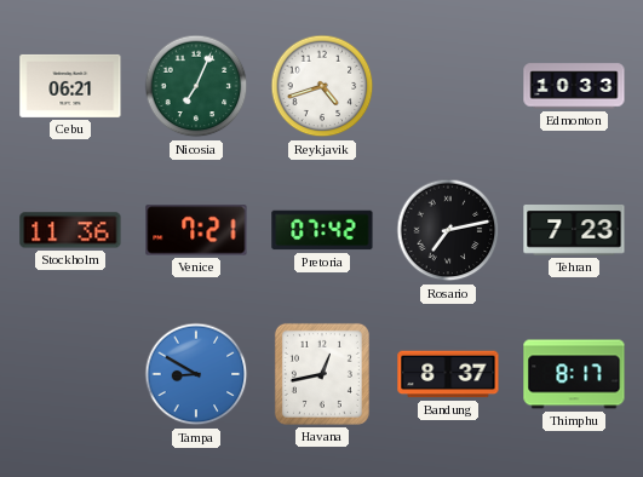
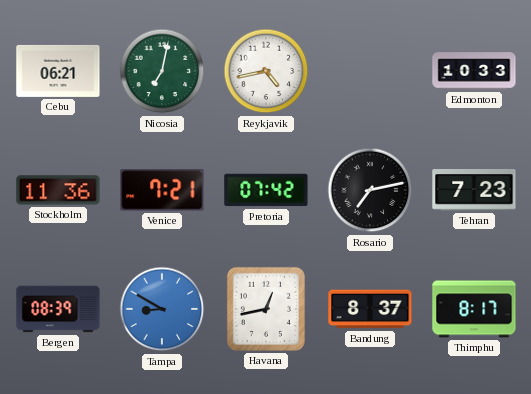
Nicosia: 7:04 -> 7:02 (162, 71)
Reykjavik: 4:42 -> 4:43 (266, 71)
Bergen: none -> 08:39 (58, 309)
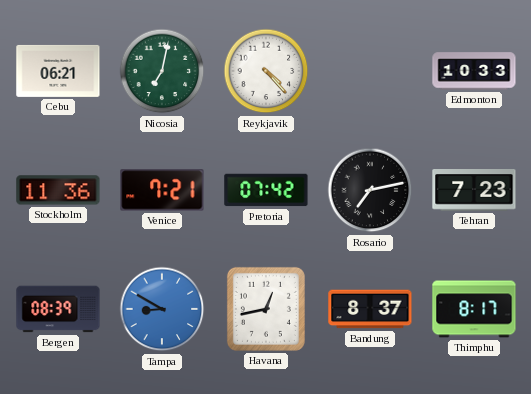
Reykjavik: 4:43 -> 4:23 (266, 71)
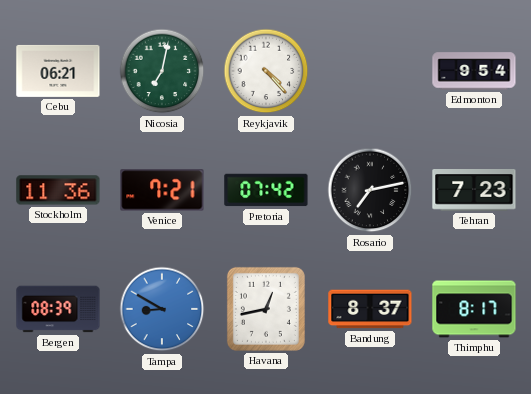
Edmonton: 10:33 -> 9:54 (474, 71)
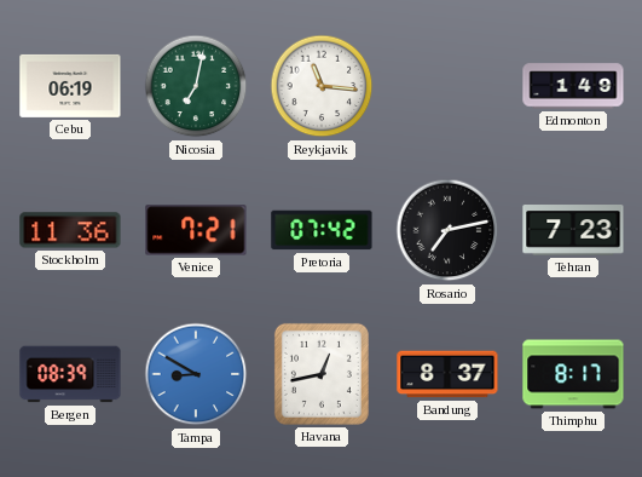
Cebu: 06:21 -> 06:19 (70, 86)
Reykjavik: 4:23 -> 11:16 (322, 86)
Edmonton: 9:54 -> 1:49 (573, 86)
